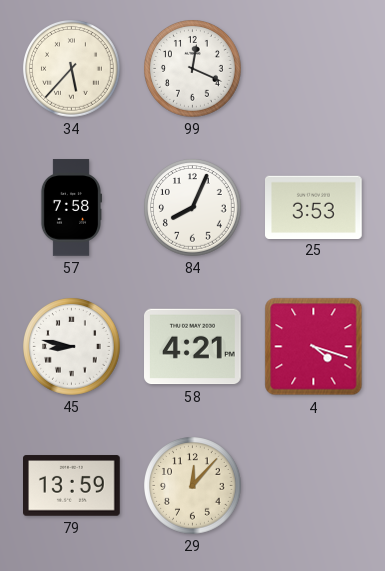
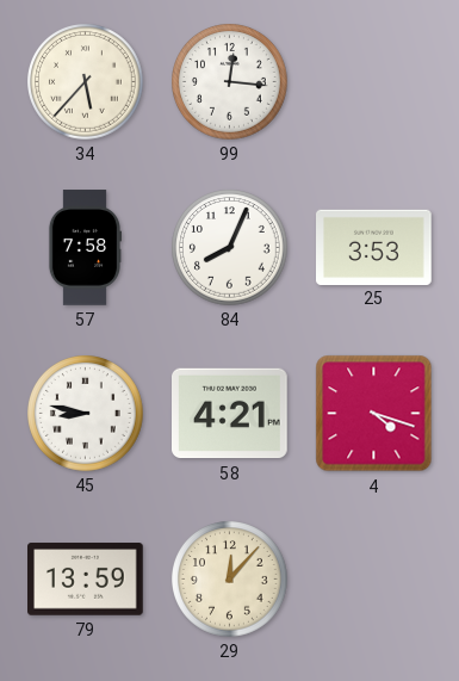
99: 12:19 -> 12:16 (230, 82)
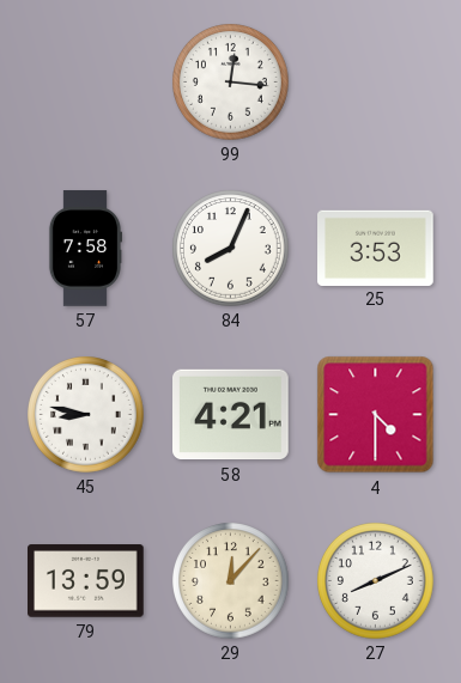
34: 5:37 -> none (86, 82)
4: 4:18 -> 4:30 (376, 415)
27: none -> 8:11 (376, 581)
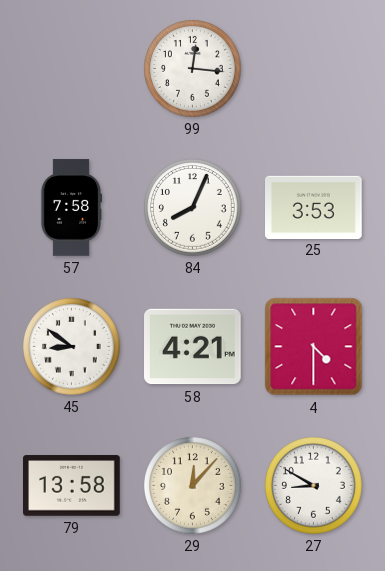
45: 8:47 -> 8:51 (72, 347)
79: 13:59 -> 13:58 (72, 486)
27: 8:11 -> 8:50 (314, 486)
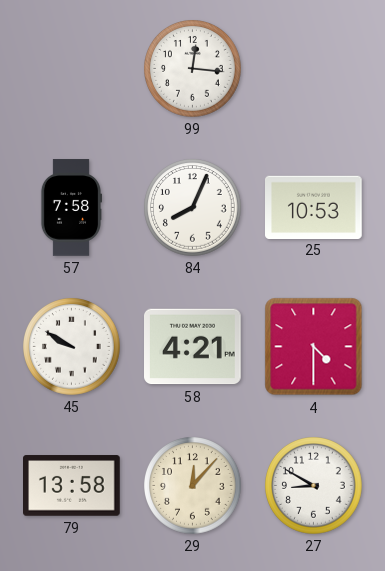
25: 3:53 -> 10:53 (314, 207)
45: 8:51 -> 9:50 (72, 347)
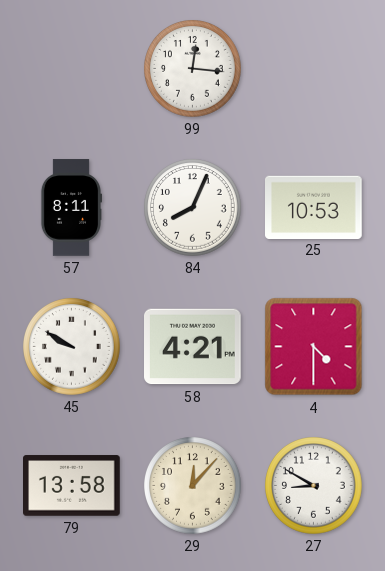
57: 7:58 -> 8:11 (71, 208)
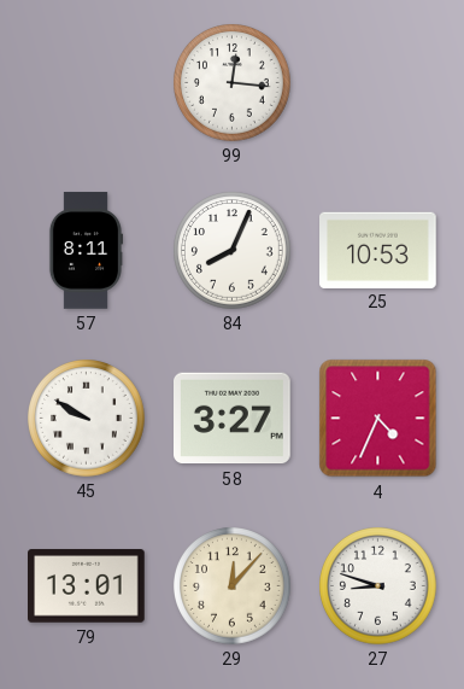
58: 4:21 -> 3:27 (233, 419)
4: 4:30 -> 4:34 (378, 419)
79: 13:58 -> 13:01 (87, 586)
27: 8:50 -> 8:48 (378, 586)
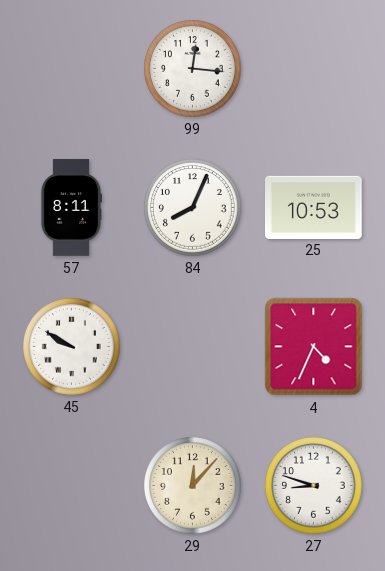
58: 3:27 -> none (233, 419)
79: 13:01 -> none (87, 586)
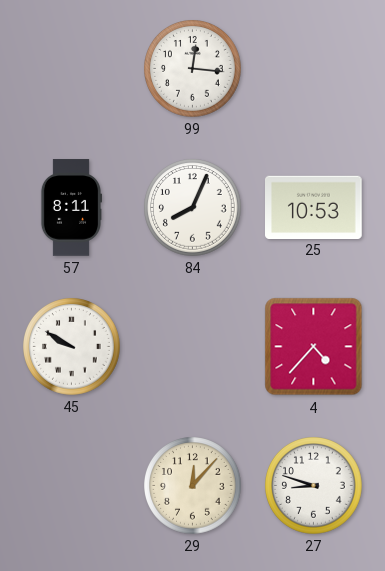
4: 4:34 -> 4:37 (314, 347)
